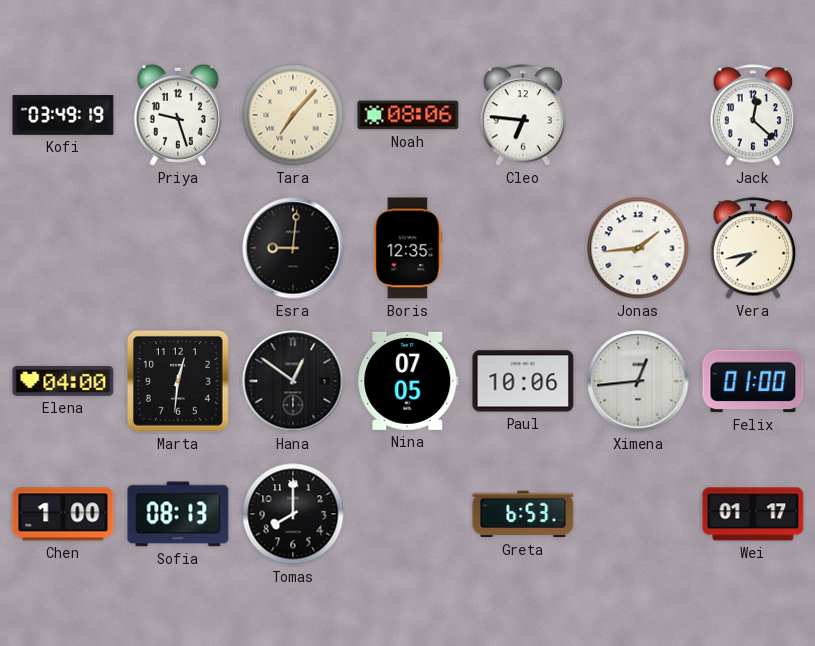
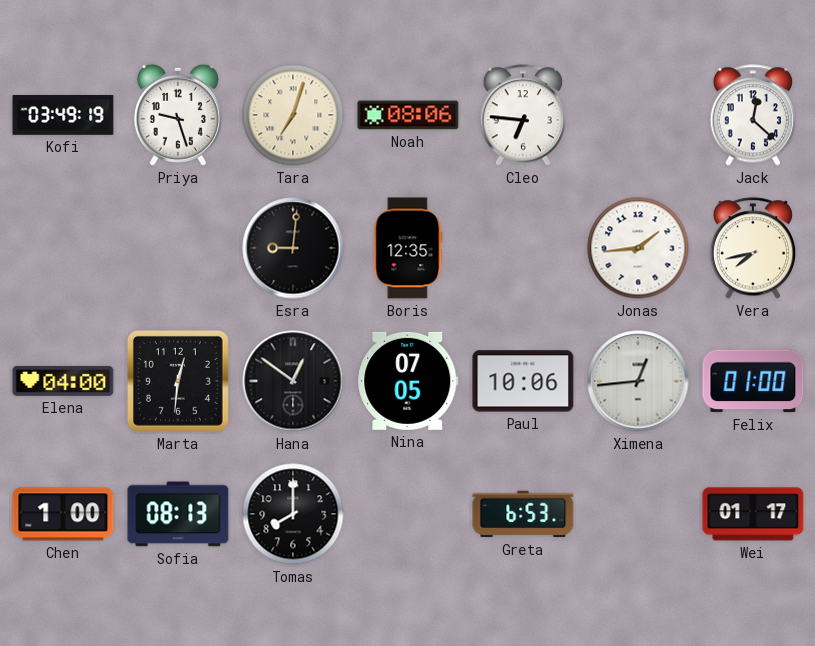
Tara: 7:07 -> 7:03 (293, 115)
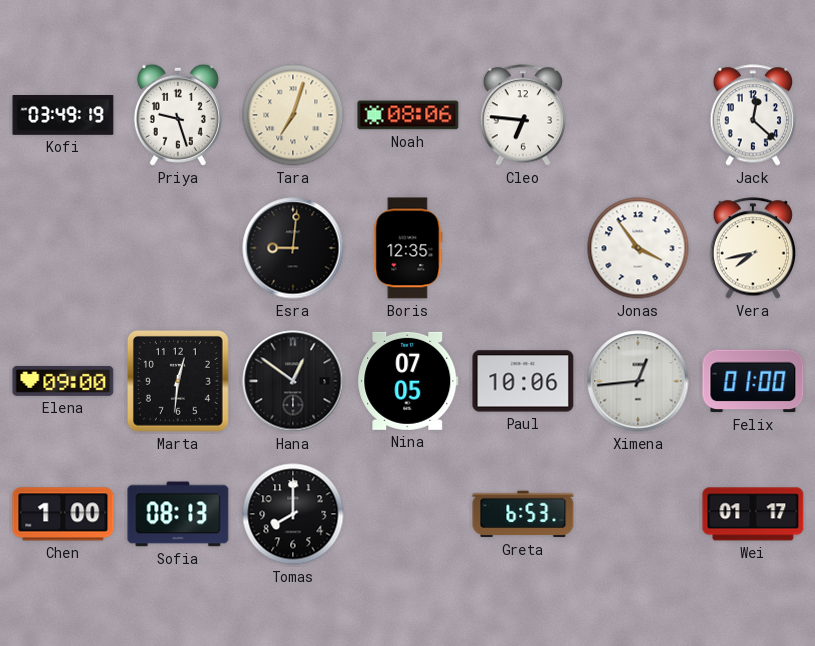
Jonas: 1:44 -> 3:54 (638, 248)
Elena: 04:00 -> 09:00 (63, 381)
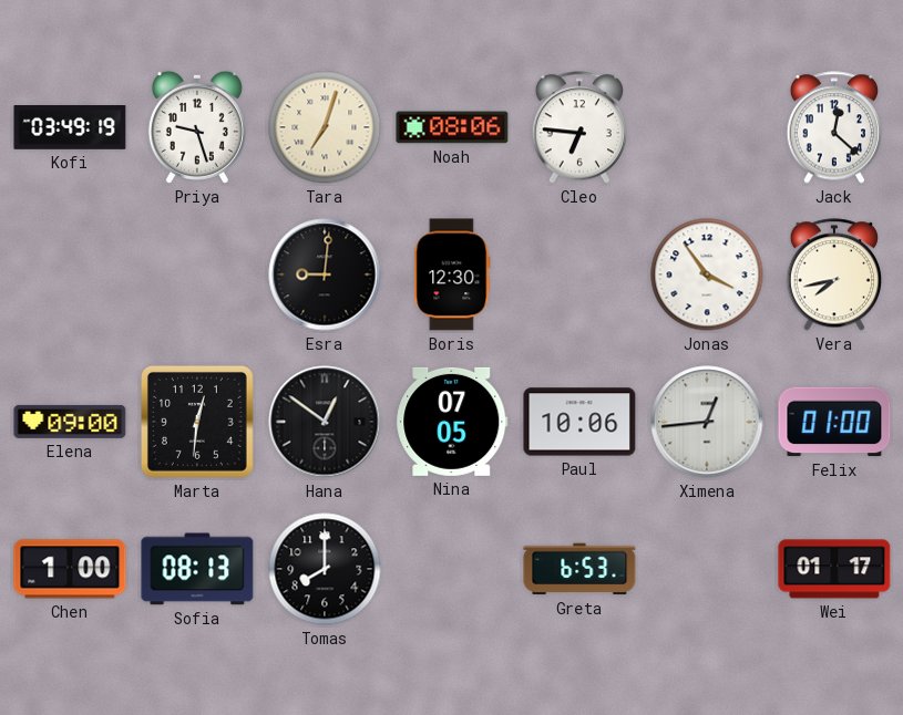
Boris: 12:35 -> 12:30 (452, 274)
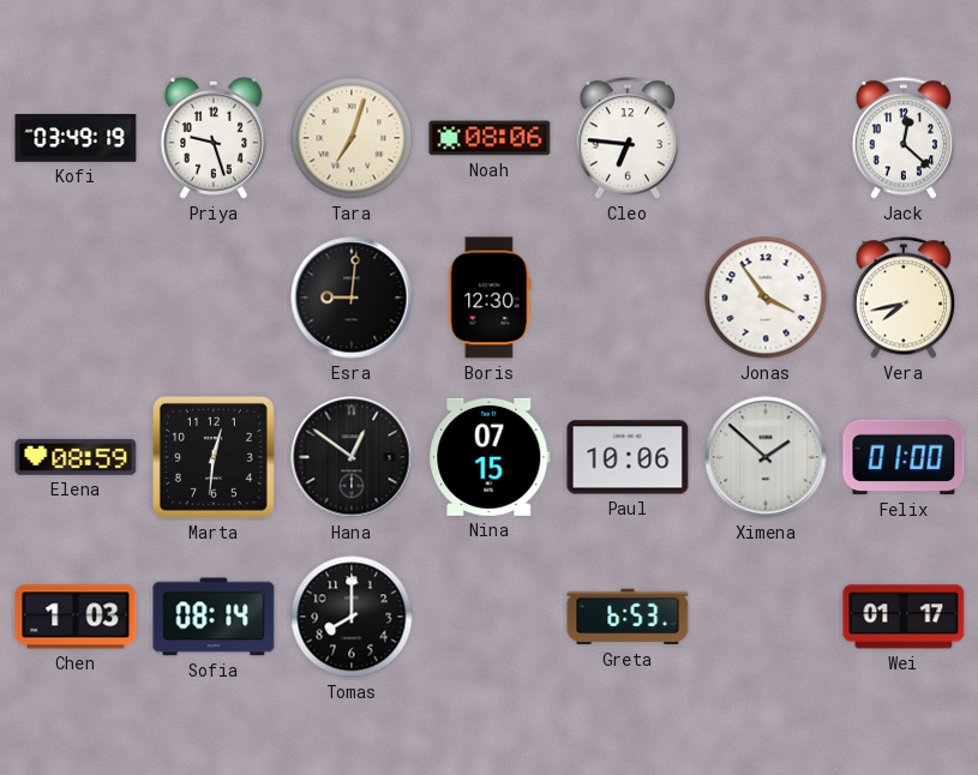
Elena: 09:00 -> 08:59 (76, 457)
Nina: 07:05 -> 07:15 (490, 457)
Ximena: 12:44 -> 1:52 (766, 457)
Chen: 1:00 -> 1:03 (76, 617)
Sofia: 08:13 -> 08:14 (214, 617)
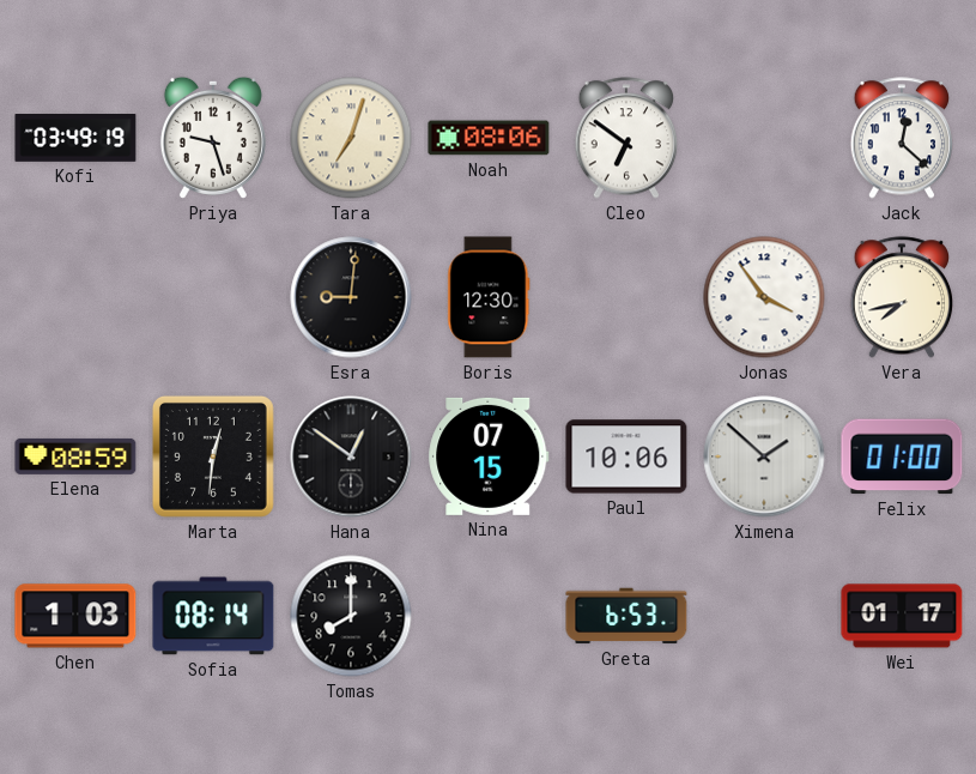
Cleo: 6:46 -> 6:51 (626, 138)
